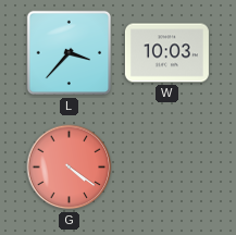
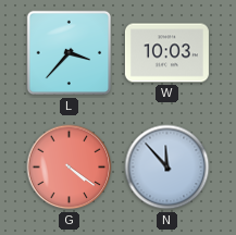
N: none -> 11:53 (167, 168)
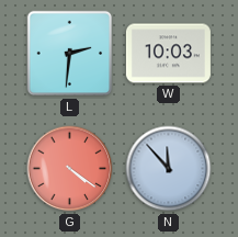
L: 3:37 -> 2:31 (70, 54)
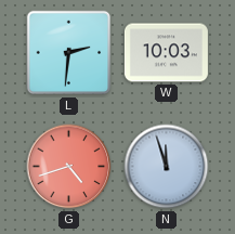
G: 4:21 -> 4:42 (69, 167)
N: 11:53 -> 11:57 (167, 167)
